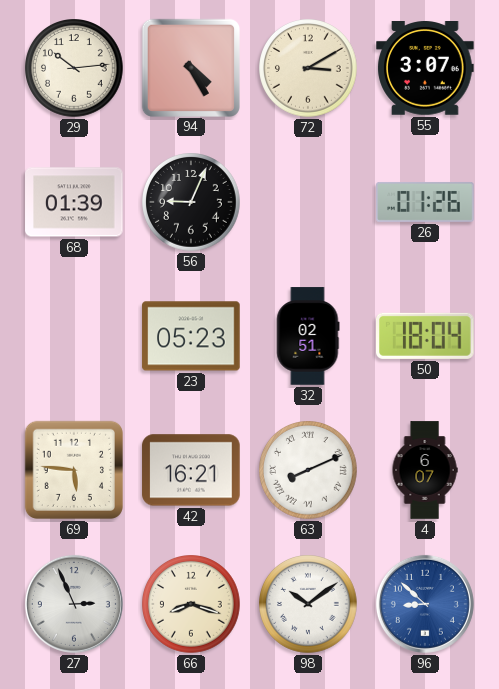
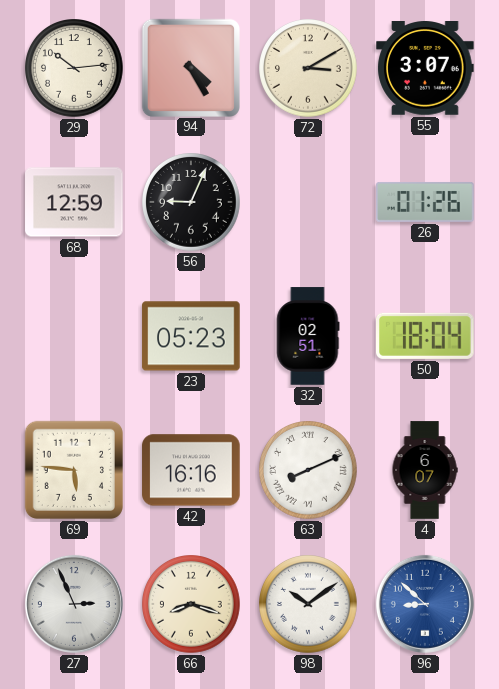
68: 01:39 -> 12:59 (74, 202)
42: 16:21 -> 16:16 (191, 470)
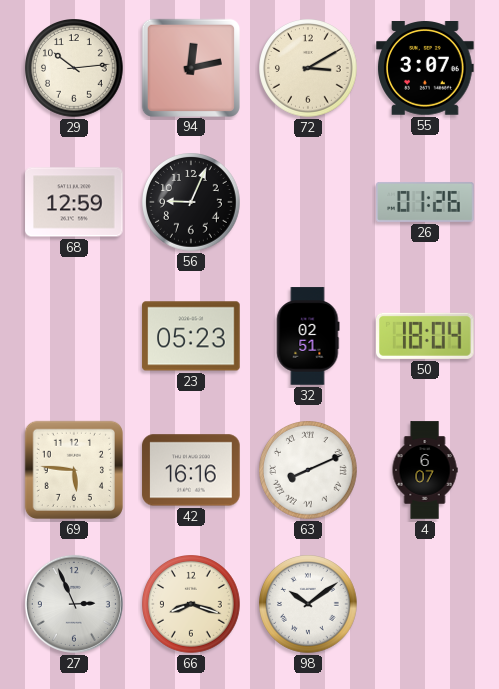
94: 4:25 -> 12:13 (190, 67)
96: 8:52 -> none (425, 604)
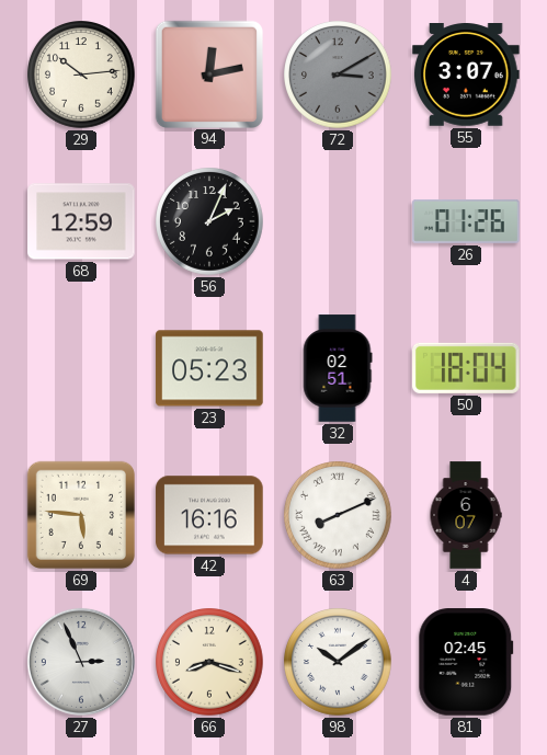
72 dial: cream -> grey (339, 76)
56: 9:04 -> 2:04 (210, 222)
81: none -> 02:45 (466, 662)
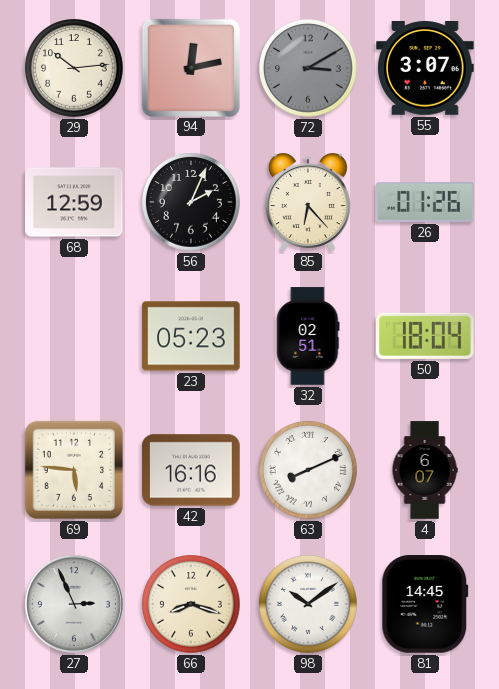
85: none -> 6:23 (308, 202)
81: 02:45 -> 14:45 (425, 604)
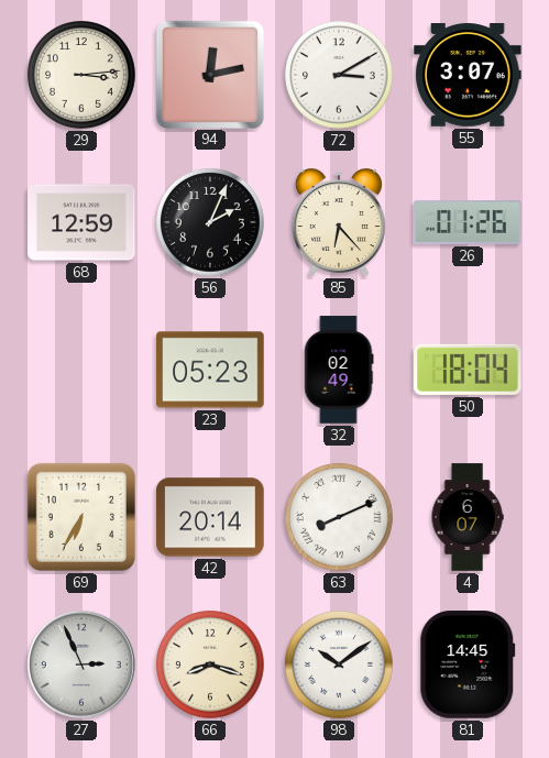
29: 10:14 -> 3:14 (83, 76)
72 dial: grey -> white (340, 76)
32: 02:51 -> 02:49 (339, 370)
69: 5:46 -> 6:35 (81, 517)
42: 16:16 -> 20:14 (210, 517)
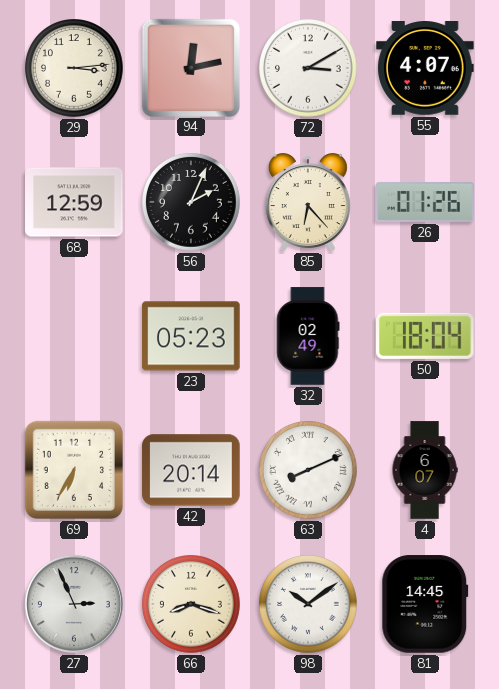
55: 3:07 -> 4:07 (425, 69)
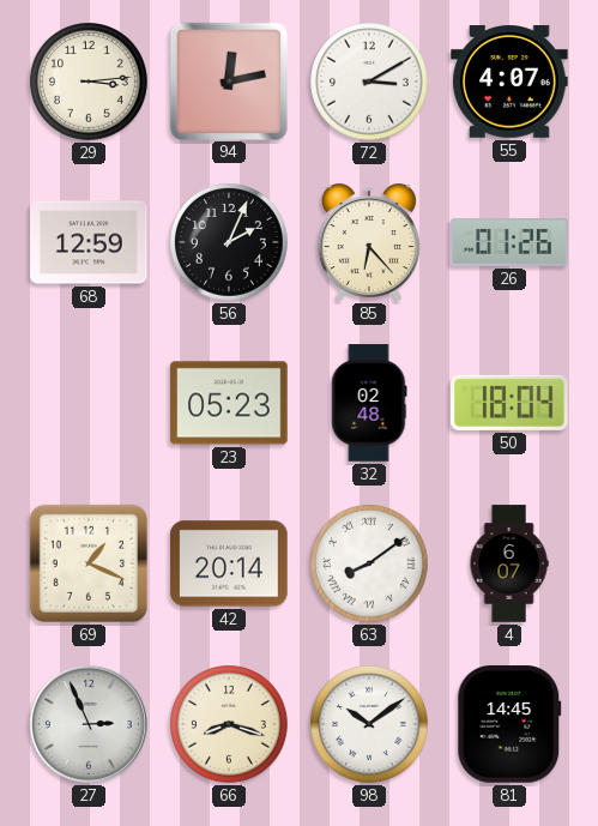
32: 02:49 -> 02:48 (369, 403)
69: 6:35 -> 1:19 (89, 563)
63: 8:11 -> 8:09 (370, 565)
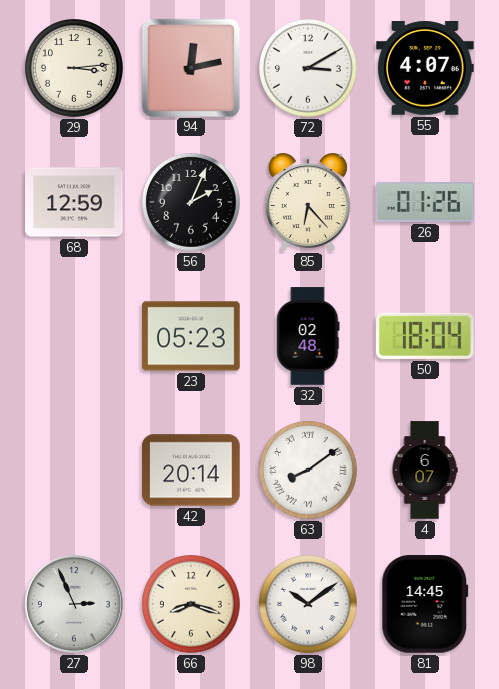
69: 1:19 -> none (89, 563)
